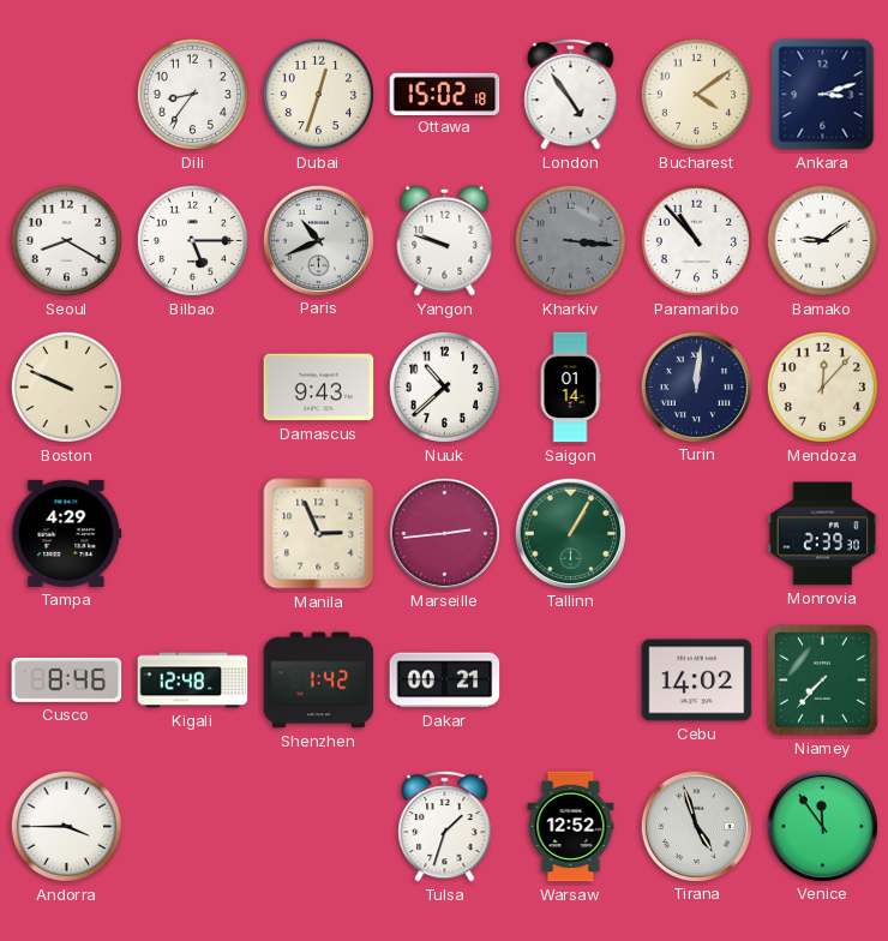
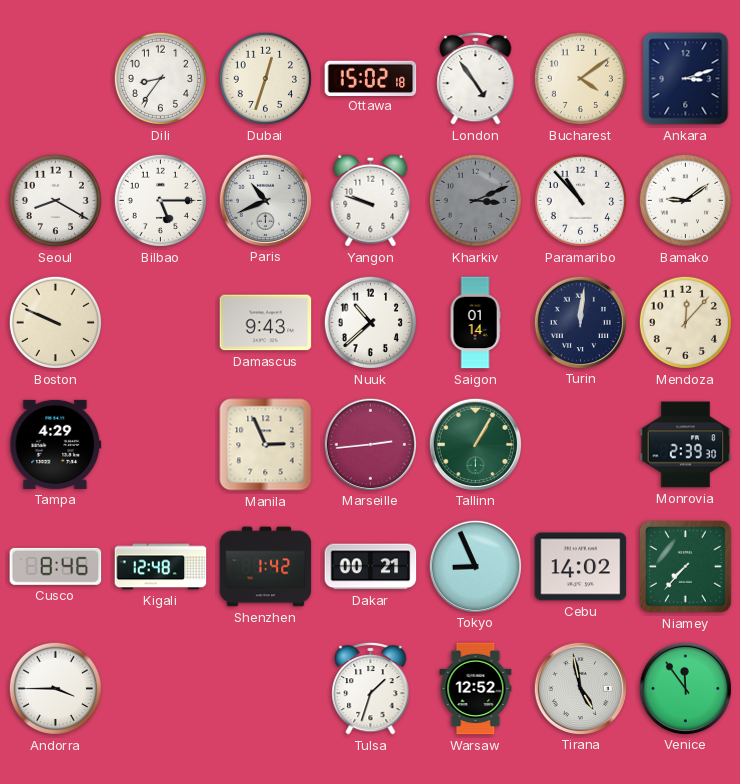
Kharkiv: 3:16 -> 3:11 (475, 200)
Tokyo: none -> 8:56 (475, 566)
Tirana: 4:57 -> 4:58 (580, 688)
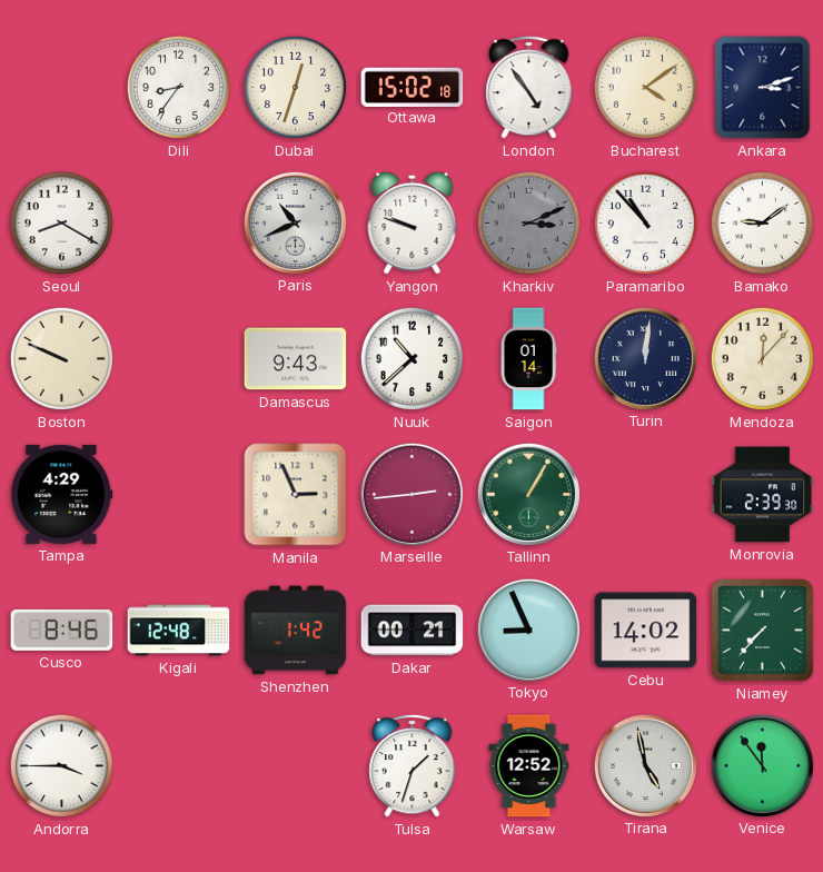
Bilbao: 5:15 -> none (160, 200)
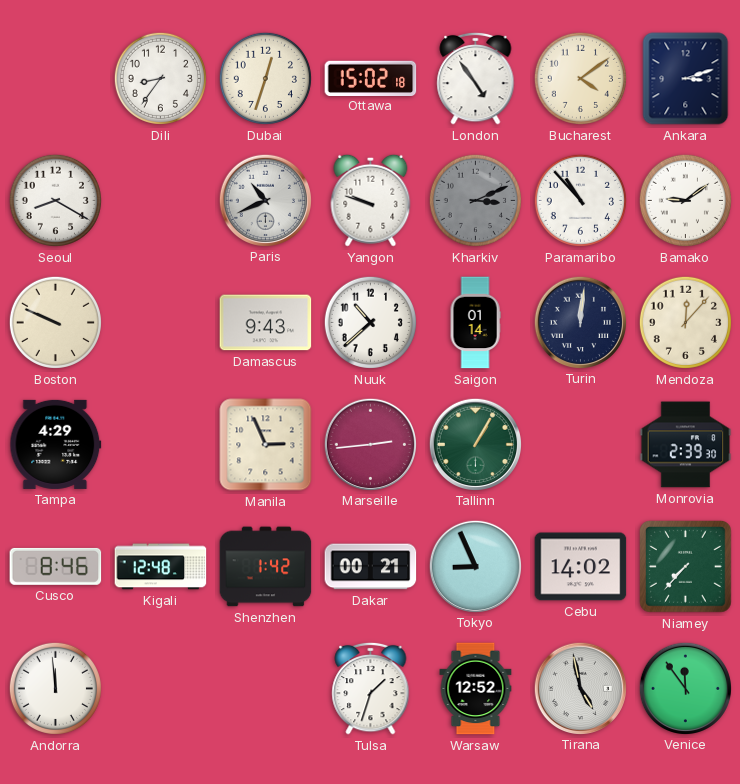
Andorra: 3:45 -> 11:59 (55, 688)
